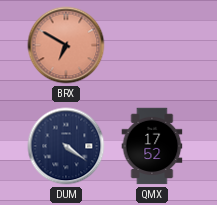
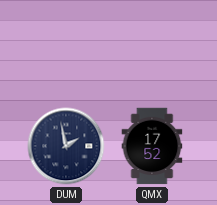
BRX: 6:50 -> none (66, 45)
DUM: 4:21 -> 1:58 (66, 146)
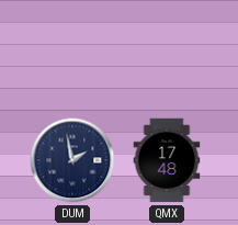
QMX: 17:52 -> 17:48 (167, 160)
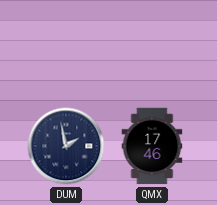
QMX: 17:48 -> 17:46 (152, 146)
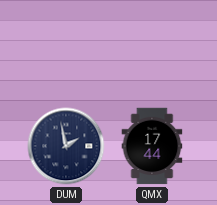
QMX: 17:46 -> 17:44 (152, 146)
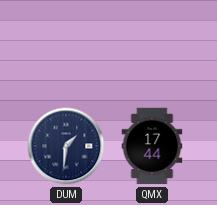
DUM: 1:58 -> 1:31 (66, 146)
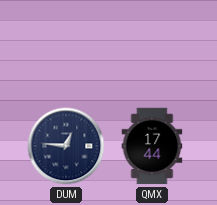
DUM: 1:31 -> 12:46 (66, 146)
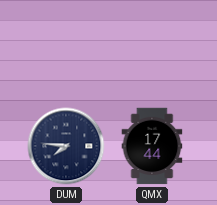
DUM: 12:46 -> 7:46 (66, 146)
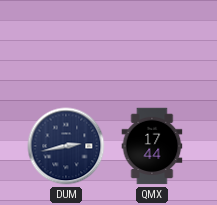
DUM: 7:46 -> 2:43 (66, 146)
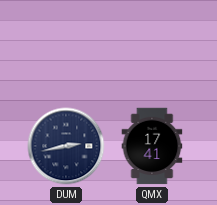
QMX: 17:44 -> 17:41 (152, 146)
